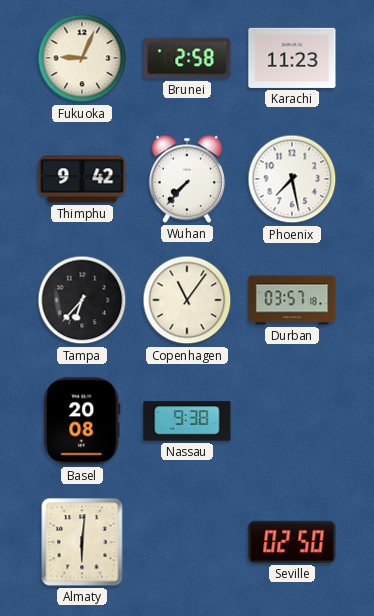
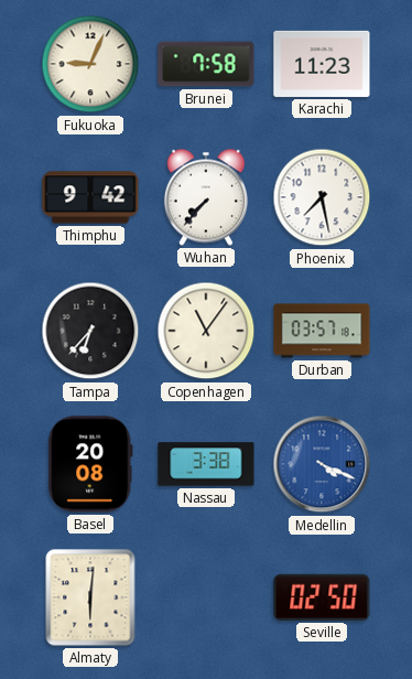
Brunei: 2:58 -> 7:58 (206, 64)
Nassau: 9:38 -> 3:38 (206, 464)
Medellin: none -> 4:19 (322, 464)
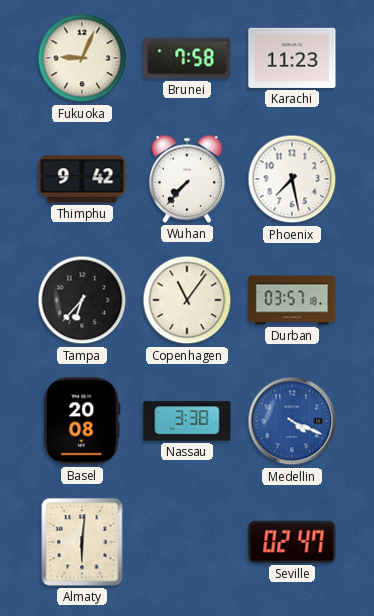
Seville: 02:50 -> 02:47 (292, 542)
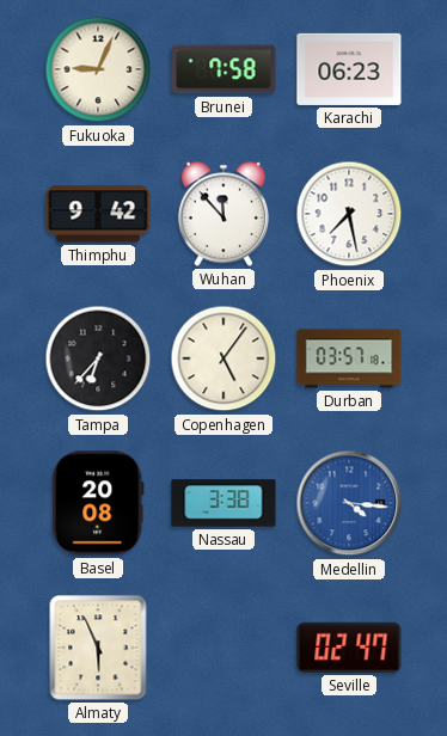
Karachi: 11:23 -> 06:23 (349, 69)
Wuhan: 7:37 -> 11:53 (223, 214)
Copenhagen: 11:06 -> 5:06 (223, 358)
Medellin: 4:19 -> 4:16 (349, 503)
Almaty: 6:01 -> 5:56 (98, 648)
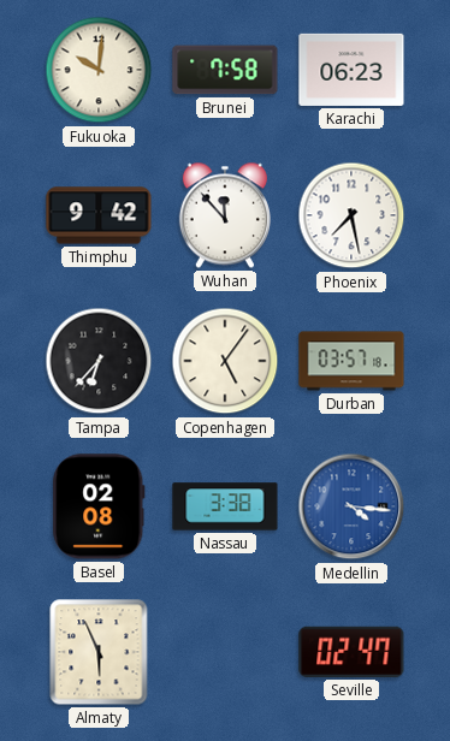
Fukuoka: 9:04 -> 10:01 (99, 70)
Basel: 20:08 -> 02:08 (99, 506)
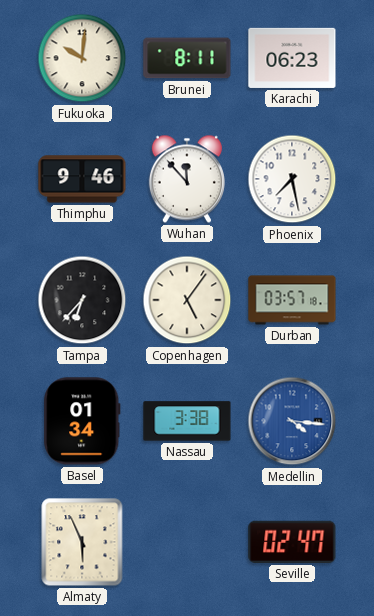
Brunei: 7:58 -> 8:11 (187, 58)
Thimphu: 9:42 -> 9:46 (82, 179)
Basel: 02:08 -> 01:34 (82, 421)
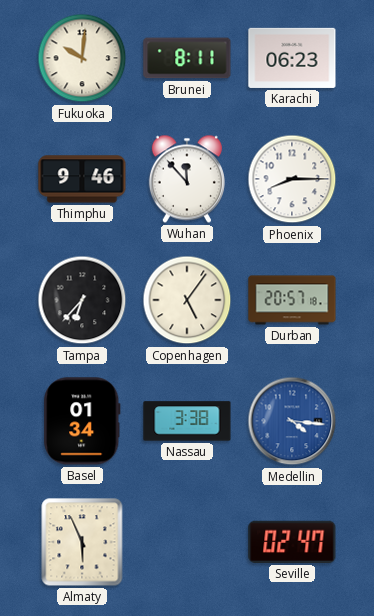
Phoenix: 7:28 -> 8:15 (292, 179)
Durban: 03:57 -> 20:57 (292, 300)
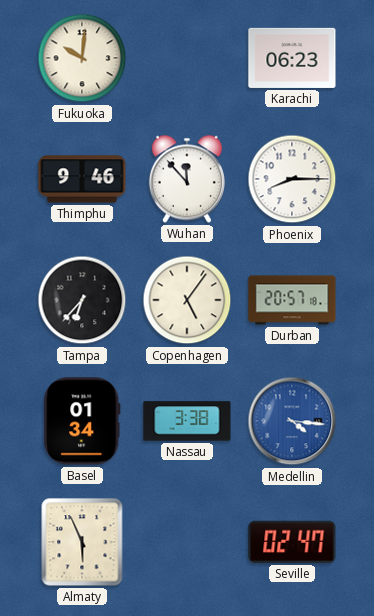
Brunei: 8:11 -> none (187, 58)
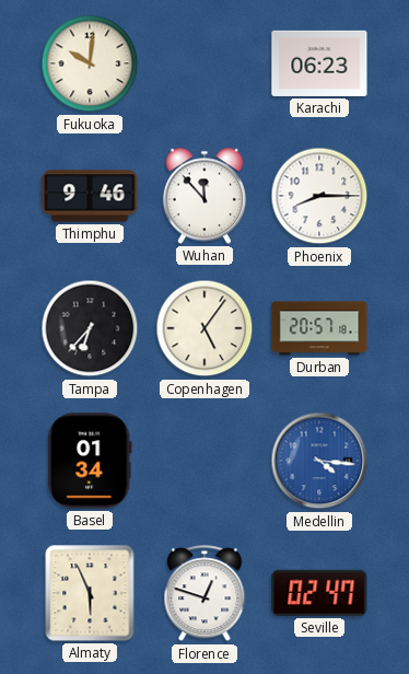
Nassau: 3:38 -> none (187, 421)
Florence: none -> 12:48 (204, 594)
